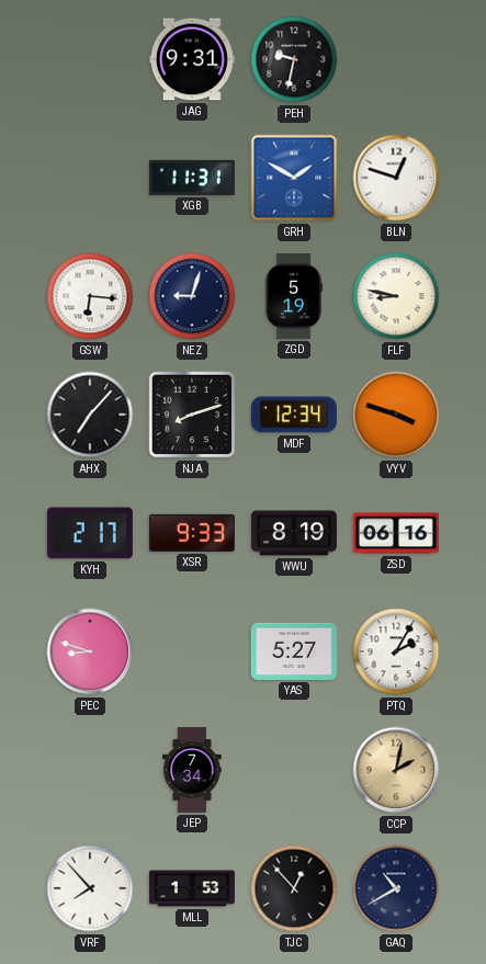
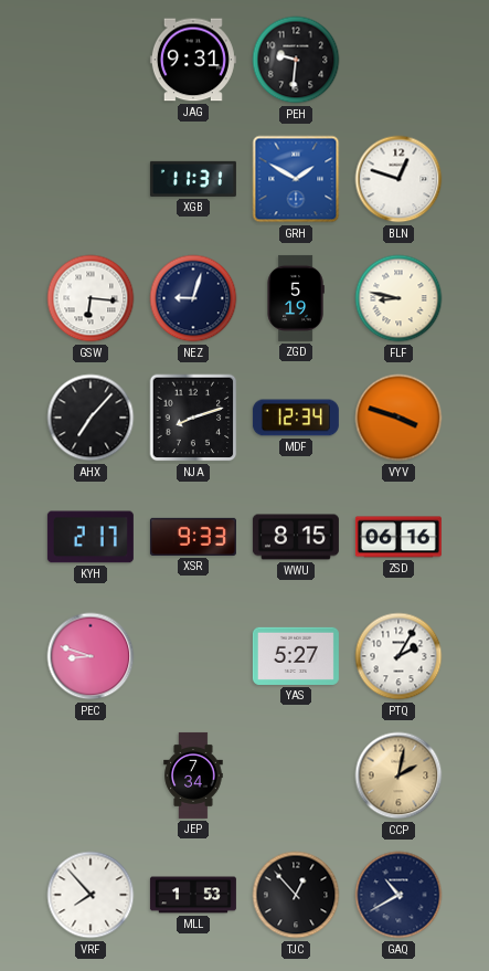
PEH: 9:32 -> 9:31 (296, 60)
WWU: 8:19 -> 8:15 (296, 537)
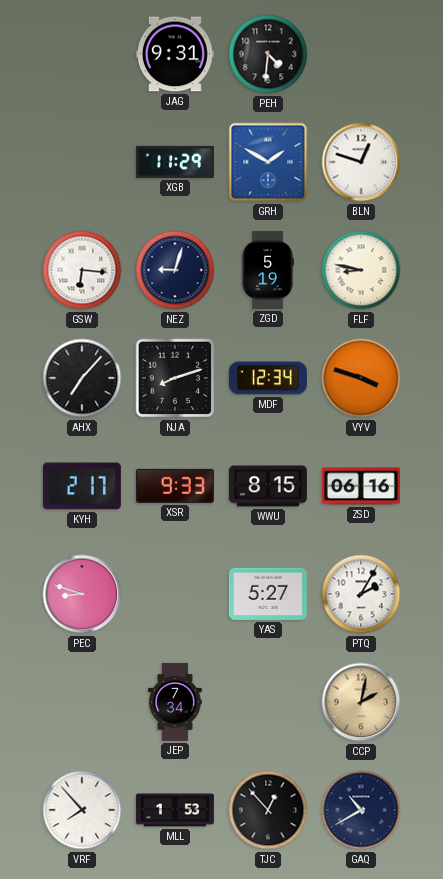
PEH: 9:31 -> 4:31 (268, 54)
XGB: 11:31 -> 11:29 (175, 162)
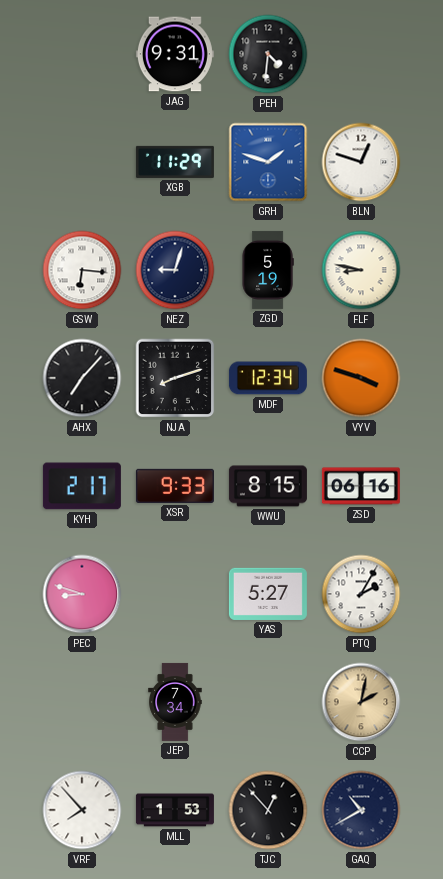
GRH: 1:50 -> 1:48 (268, 162)
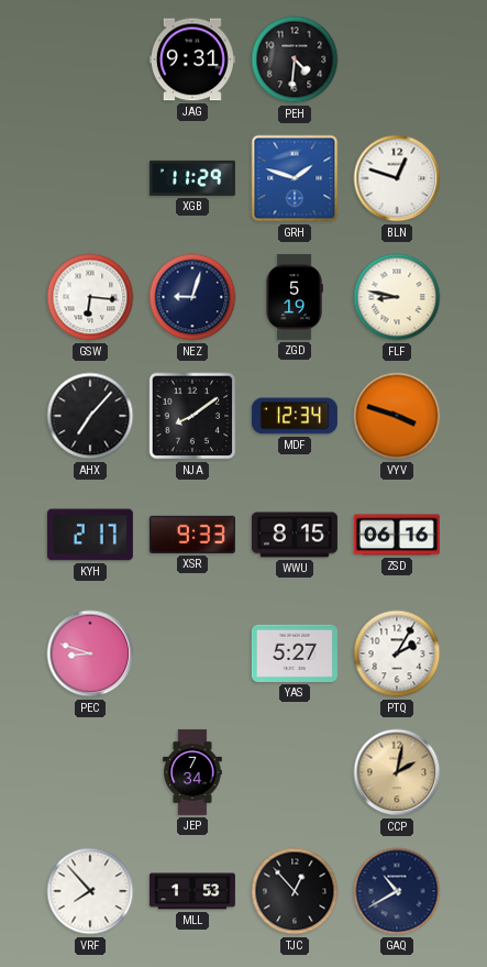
NJA: 8:12 -> 8:09 (192, 416)
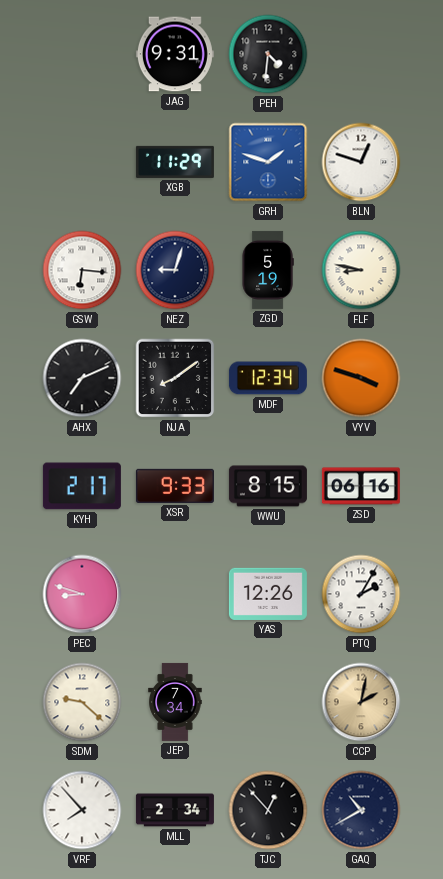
AHX: 7:07 -> 7:11 (82, 378)
YAS: 5:27 -> 12:26 (268, 594)
SDM: none -> 9:22 (82, 702)
MLL: 1:53 -> 2:34 (175, 810)
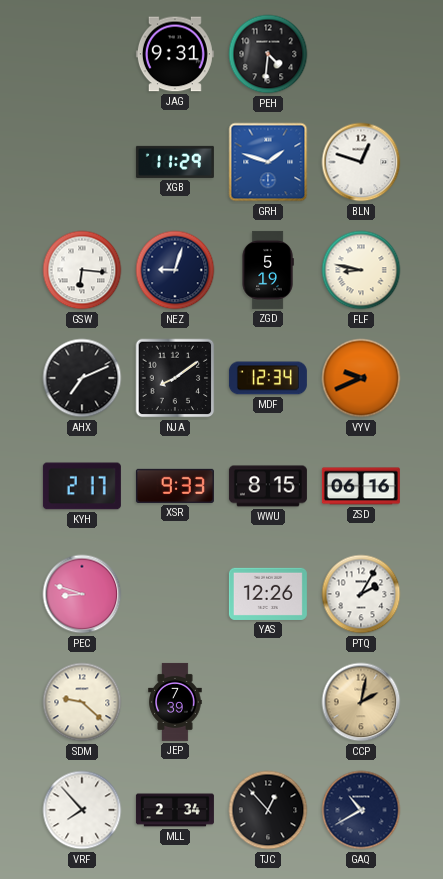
VYV: 3:48 -> 9:41 (361, 378)
JEP: 7:34 -> 7:39 (175, 702)
